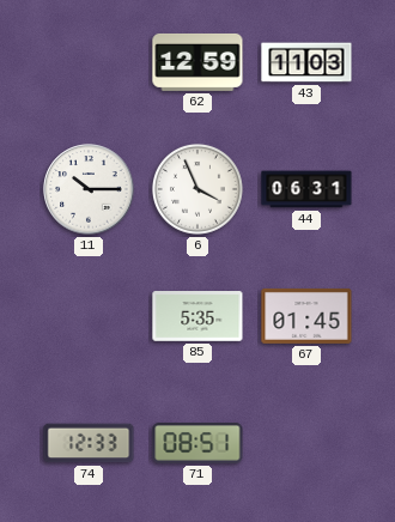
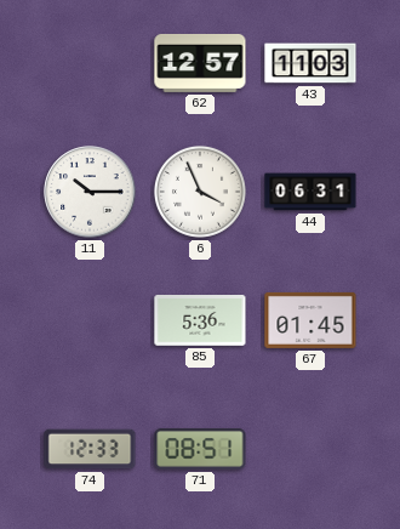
62: 12:59 -> 12:57 (200, 63)
85: 5:35 -> 5:36 (200, 322)
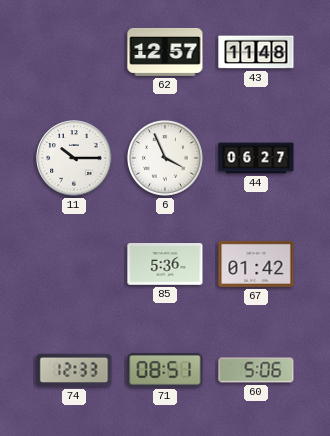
43: 11:03 -> 11:48 (256, 52)
44: 06:31 -> 06:27 (256, 158)
67: 01:45 -> 01:42 (256, 264)
60: none -> 5:06 (256, 370)
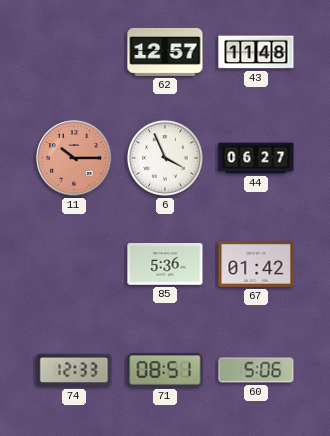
11 dial: white -> salmon (74, 158)
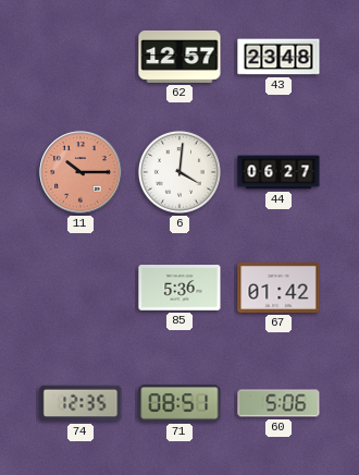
43: 11:48 -> 23:48 (278, 57)
6: 3:56 -> 4:01 (179, 172)
74: 12:33 -> 12:35 (81, 403)
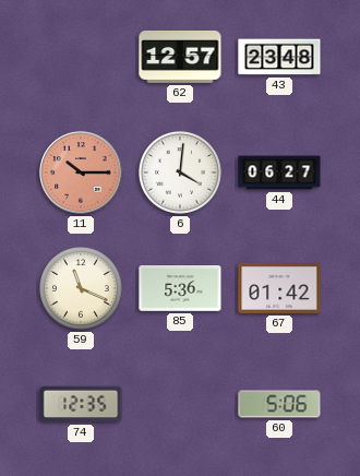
59: none -> 11:19 (81, 288)
71: 08:51 -> none (179, 403)
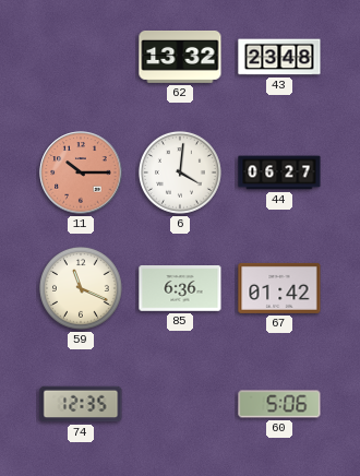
62: 12:57 -> 13:32 (180, 57)
85: 5:36 -> 6:36 (180, 289)
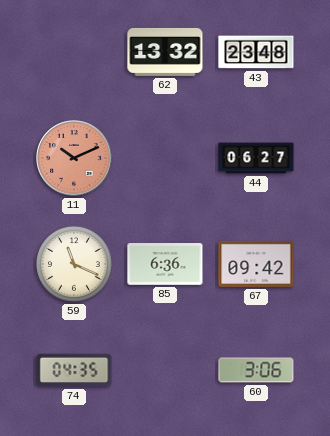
11: 10:15 -> 10:11 (74, 158)
6: 4:01 -> none (180, 172)
67: 01:42 -> 09:42 (256, 264)
74: 12:35 -> 04:35 (74, 370)
60: 5:06 -> 3:06 (256, 370)
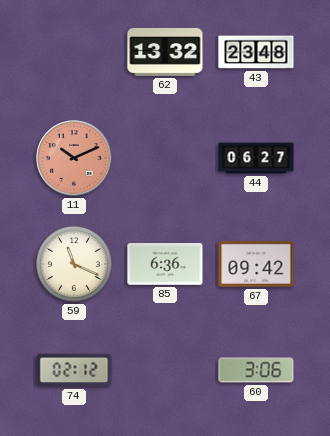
74: 04:35 -> 02:12 (74, 370)
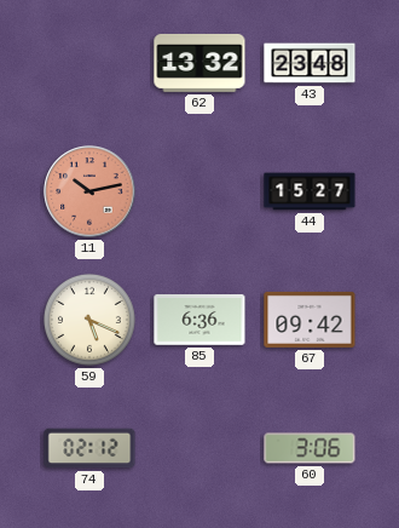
11: 10:11 -> 10:13 (89, 191)
44: 06:27 -> 15:27 (310, 191)
59: 11:19 -> 5:19 (89, 320)
